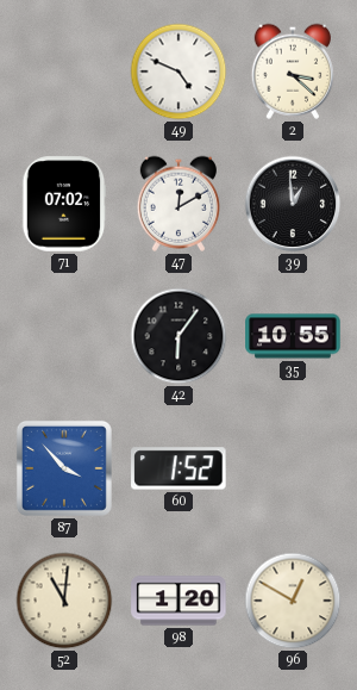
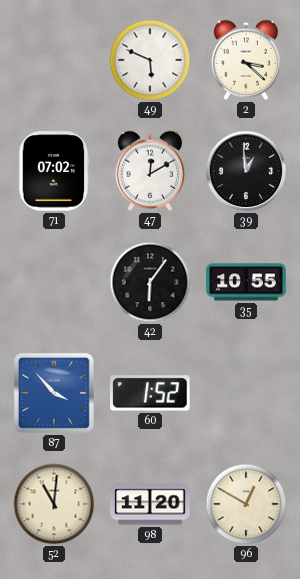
49: 4:49 -> 5:49 (150, 60)
98: 1:20 -> 11:20 (150, 504)
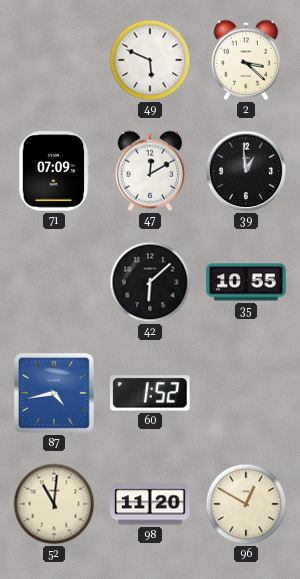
71: 07:02 -> 07:09 (54, 171)
42: 6:06 -> 6:08 (150, 282)
87: 3:53 -> 4:43 (54, 393)
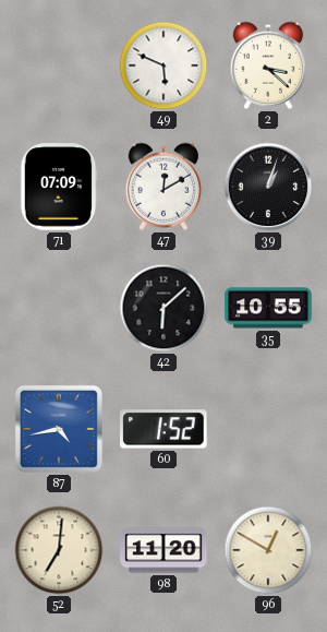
39: 12:59 -> 1:03 (268, 187)
52: 11:01 -> 7:01 (59, 550)
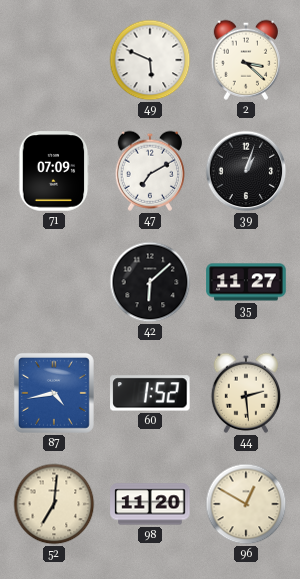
47: 12:10 -> 7:10 (149, 171)
35: 10:55 -> 11:27 (246, 282)
44: none -> 2:29 (245, 393)
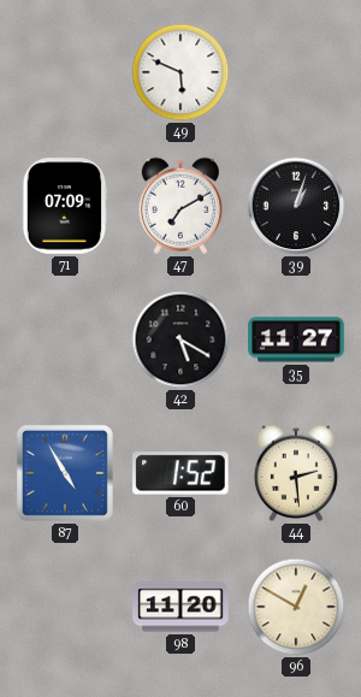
2: 3:22 -> none (245, 60)
42: 6:08 -> 5:20 (180, 339)
87: 4:43 -> 4:55 (65, 473)
52: 7:01 -> none (54, 504)
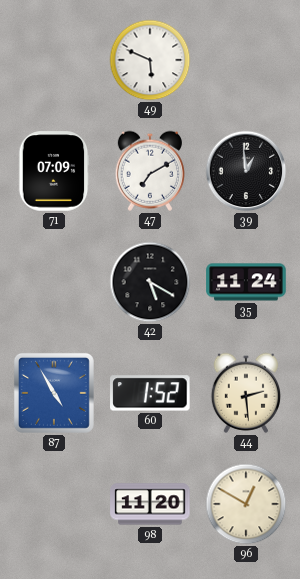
39: 1:03 -> 12:59 (246, 171)
35: 11:27 -> 11:24 (246, 282)
